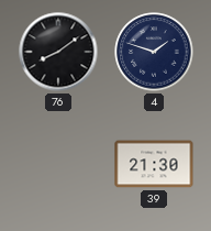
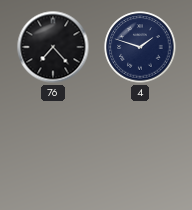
76: 8:09 -> 7:23 (53, 47)
39: 21:30 -> none (154, 164)
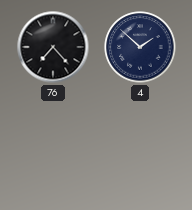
4: 1:48 -> 1:52 (140, 47)
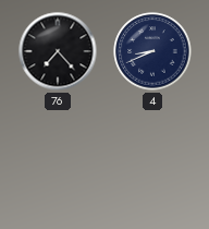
4: 1:52 -> 8:41 (152, 51)
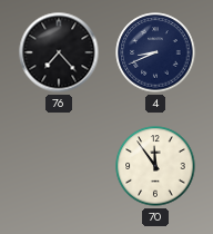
70: none -> 11:54 (155, 166)
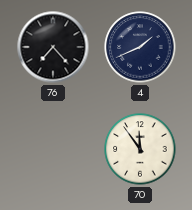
4: 8:41 -> 1:41 (140, 47)
